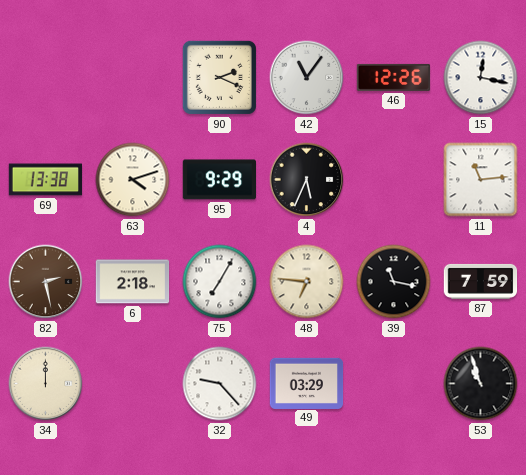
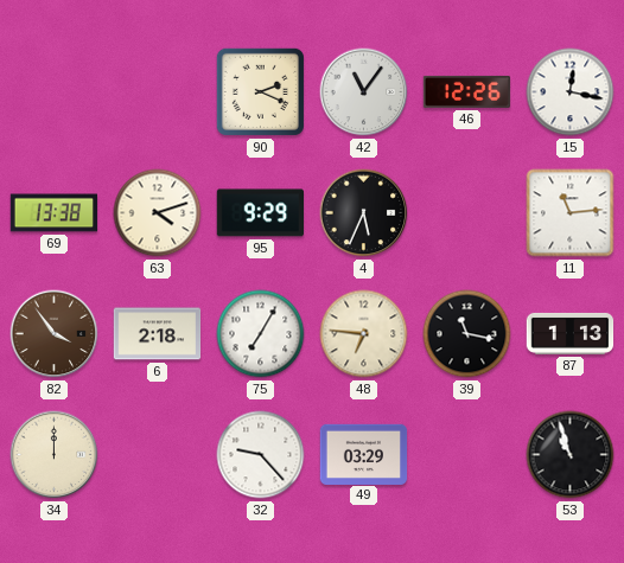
82: 2:28 -> 3:54 (55, 334)
87: 7:59 -> 1:13 (571, 333)
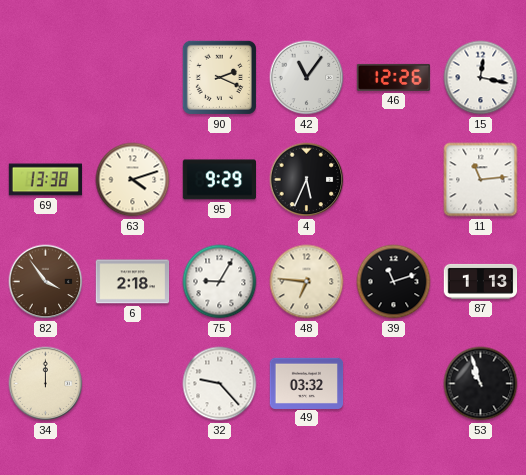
75: 7:05 -> 9:05 (220, 282)
39: 11:17 -> 11:12 (394, 282)
49: 03:29 -> 03:32 (307, 383)
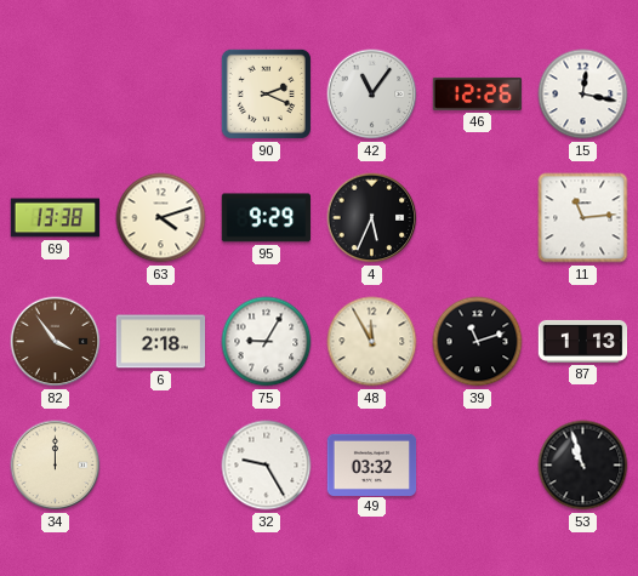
48: 6:46 -> 11:55 (372, 342)
32: 9:23 -> 9:25 (267, 466)
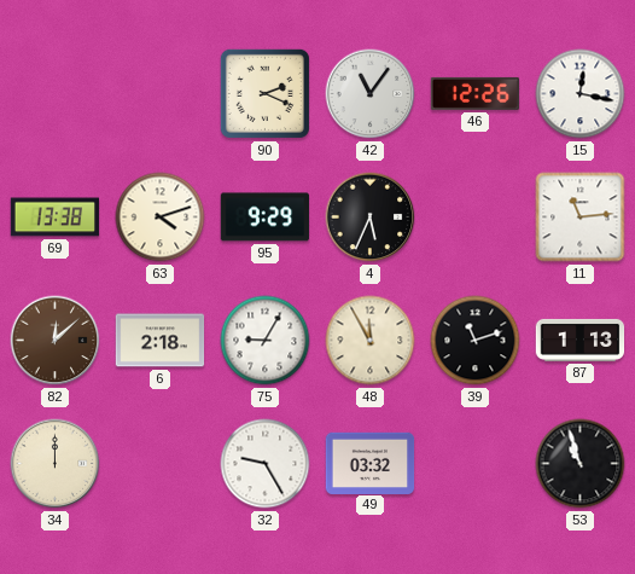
82: 3:54 -> 12:08 (56, 341)
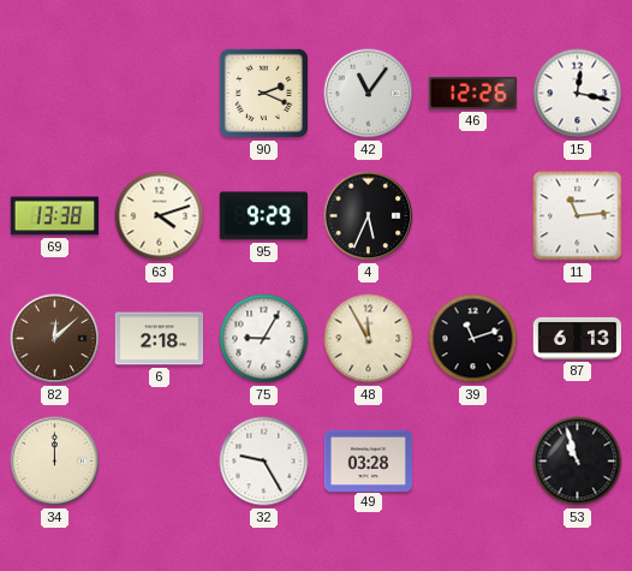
87: 1:13 -> 6:13 (578, 338)
49: 03:32 -> 03:28 (369, 460)
